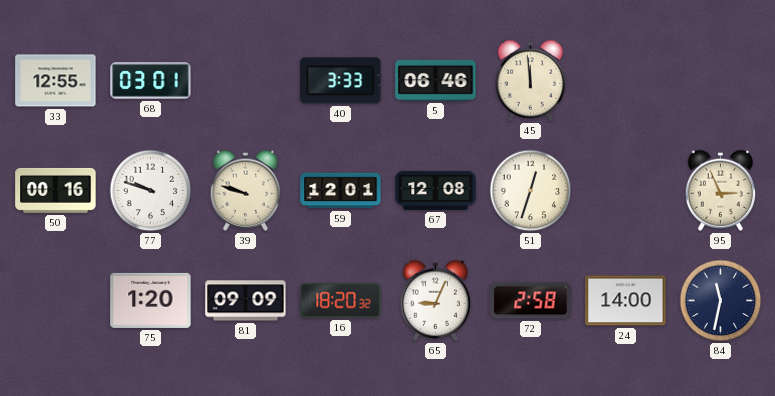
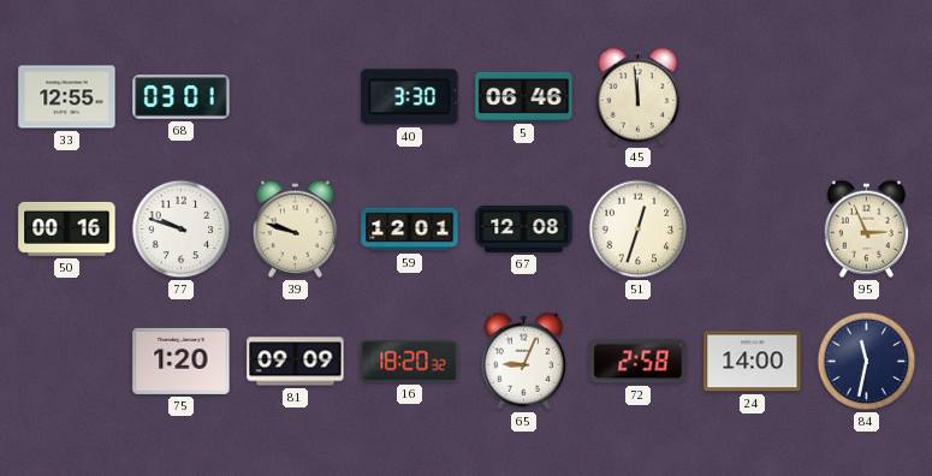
40: 3:33 -> 3:30 (410, 97)
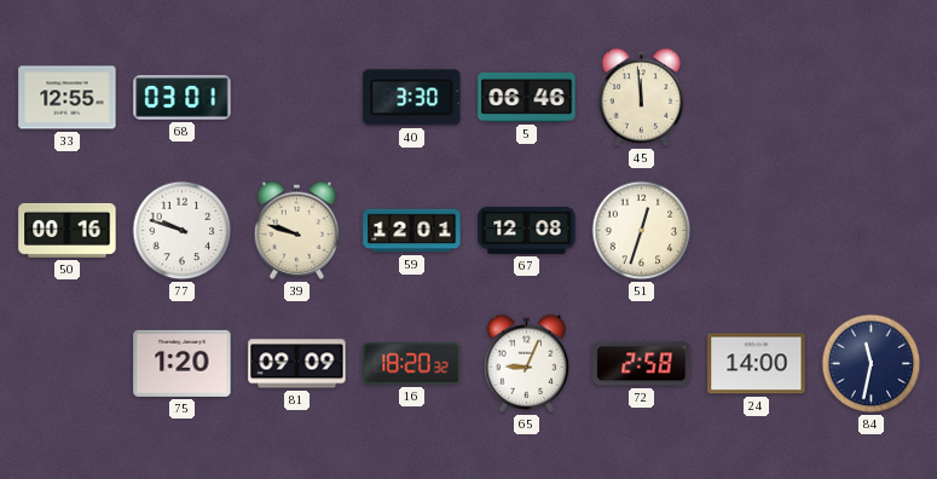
95: 2:56 -> none (867, 228)
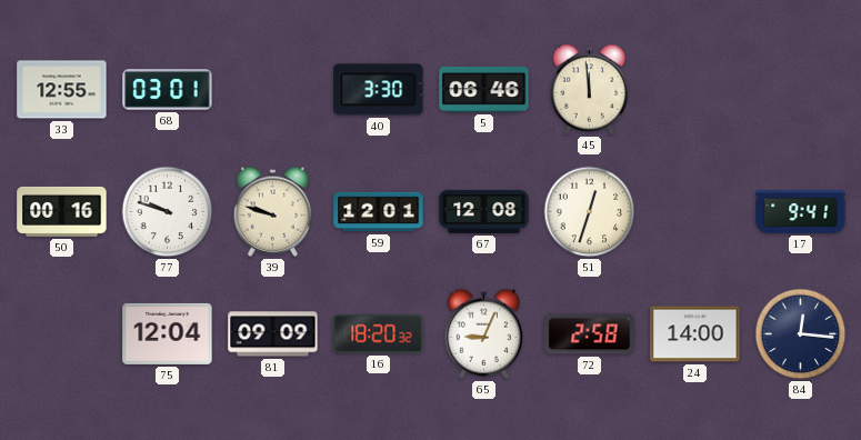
17: none -> 9:41 (801, 212)
75: 1:20 -> 12:04 (168, 333)
84: 11:32 -> 12:16 (801, 334)
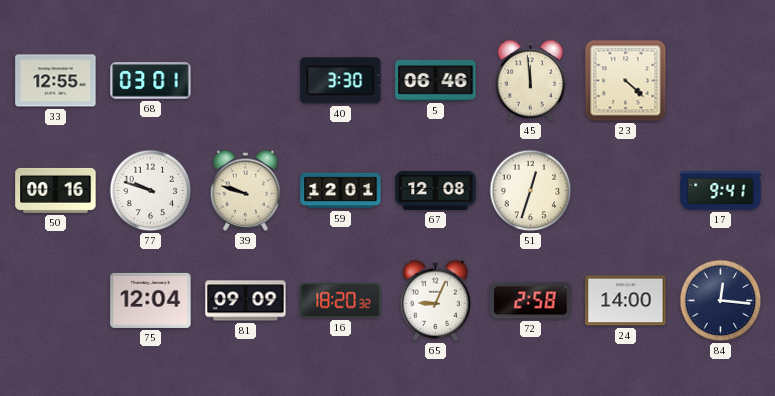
23: none -> 4:22 (626, 81)
